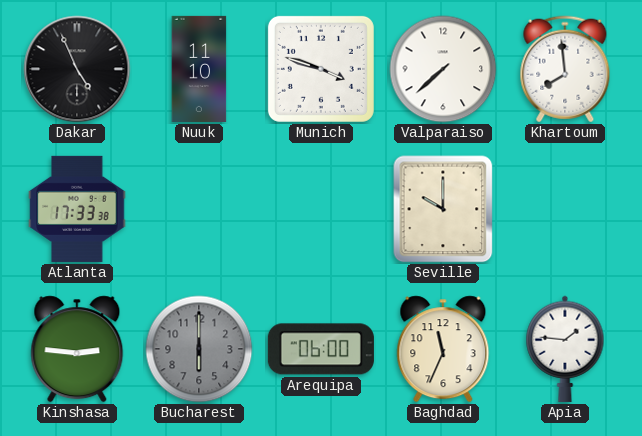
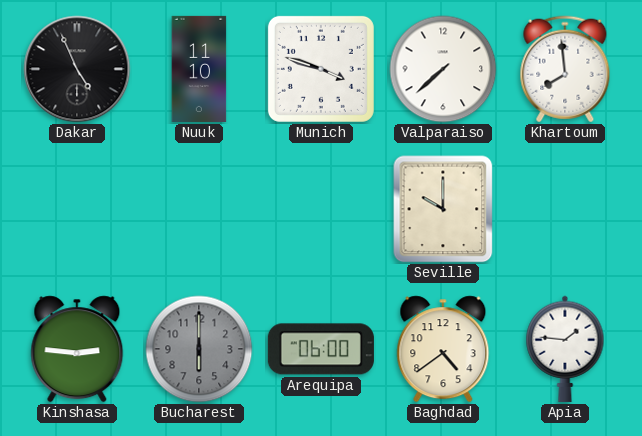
Atlanta: 17:33 -> none (77, 209)
Baghdad: 11:34 -> 4:39 (443, 349)
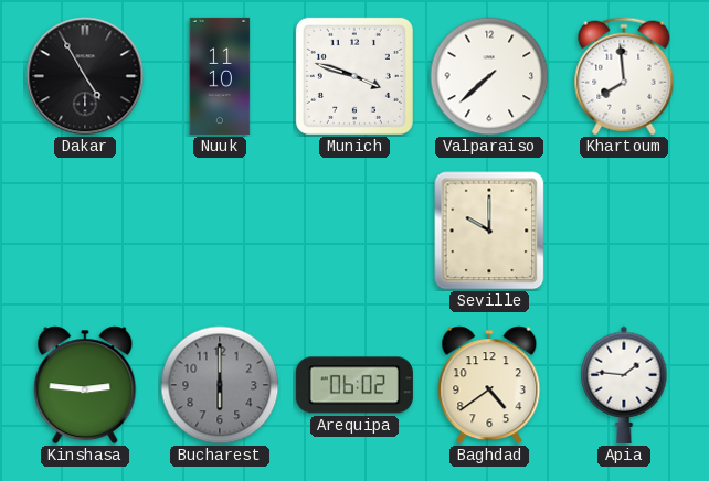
Dakar: 4:56 -> 4:55 (85, 76)
Arequipa: 06:00 -> 06:02 (354, 385)
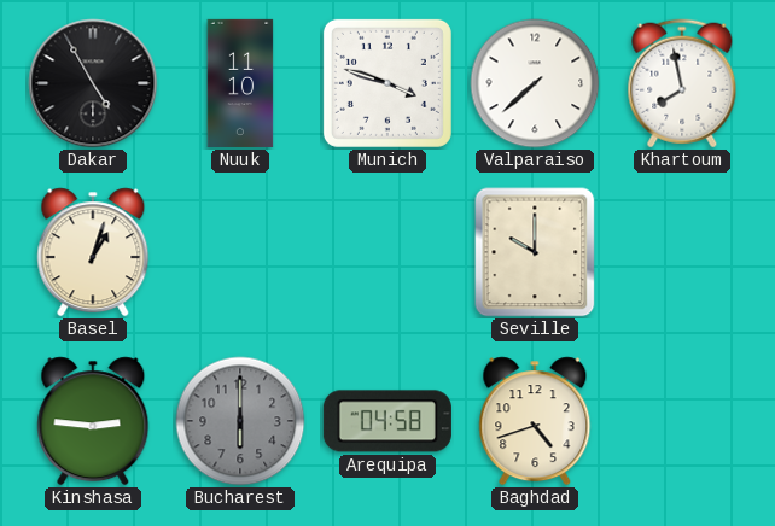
Khartoum: 7:59 -> 7:58 (682, 83)
Basel: none -> 1:03 (93, 252)
Arequipa: 06:02 -> 04:58 (387, 421)
Baghdad: 4:39 -> 4:42 (535, 421)
Apia: 1:46 -> none (624, 385)
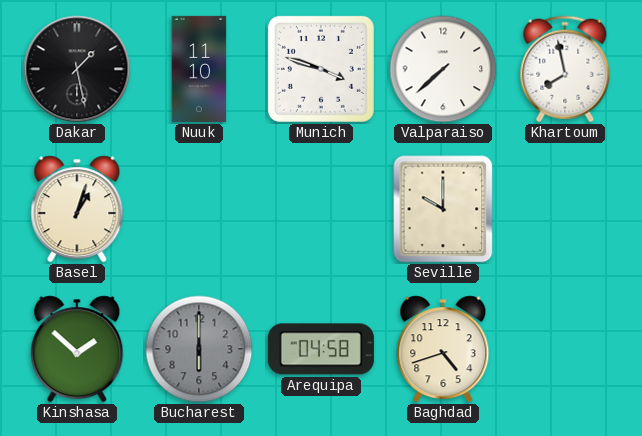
Dakar: 4:55 -> 1:28 (77, 69)
Kinshasa: 2:46 -> 1:52 (77, 349)
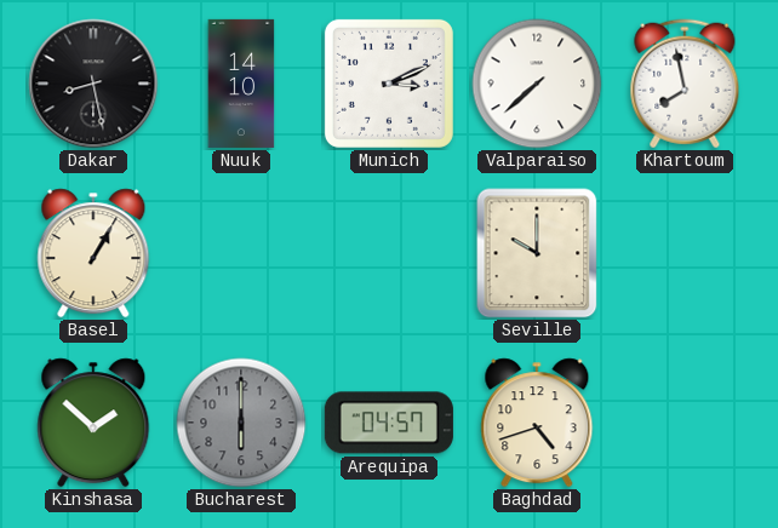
Dakar: 1:28 -> 8:28 (93, 84)
Nuuk: 11:10 -> 14:10 (241, 84)
Munich: 3:48 -> 3:11 (389, 84)
Basel: 1:03 -> 1:05 (93, 253)
Arequipa: 04:58 -> 04:57 (389, 423)
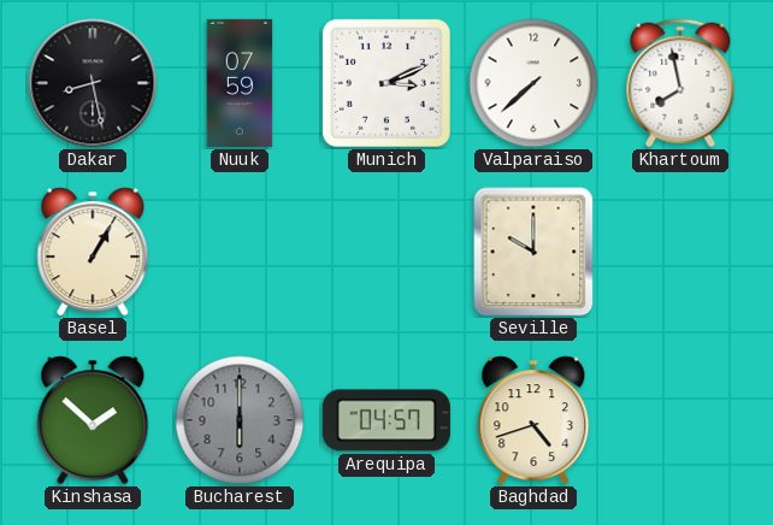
Nuuk: 14:10 -> 07:59 (240, 83)
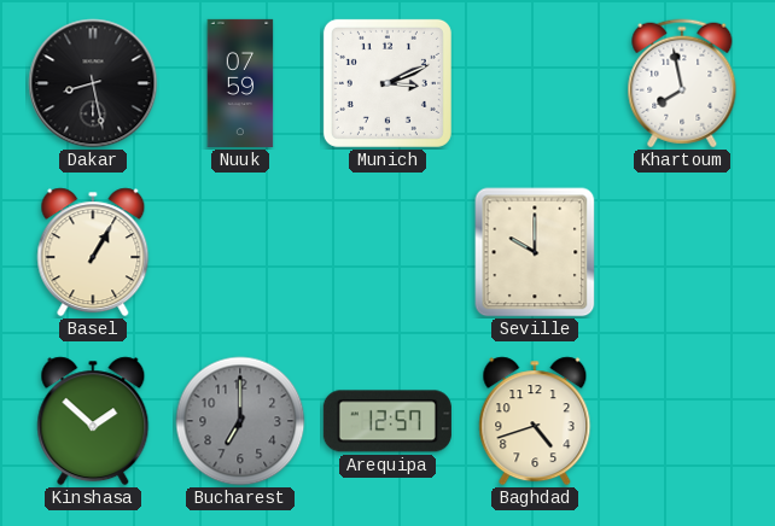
Valparaiso: 7:38 -> none (533, 83)
Bucharest: 6:00 -> 7:00 (240, 421)
Arequipa: 04:57 -> 12:57 (387, 421)
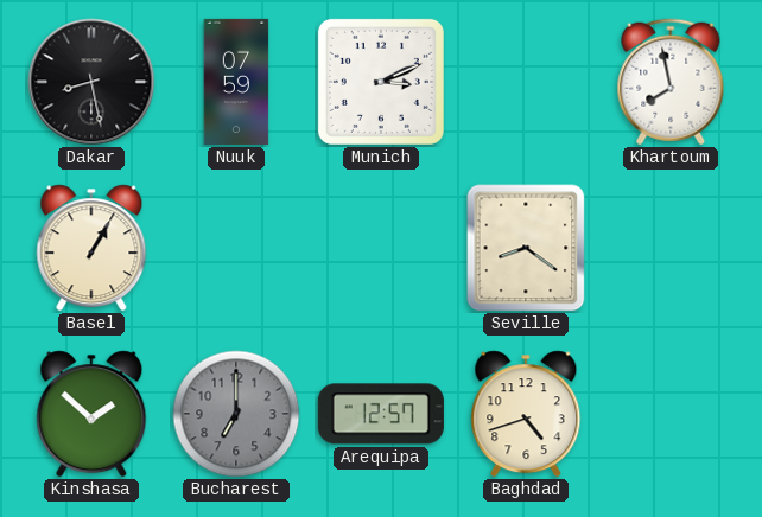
Seville: 10:00 -> 8:21 (526, 248)
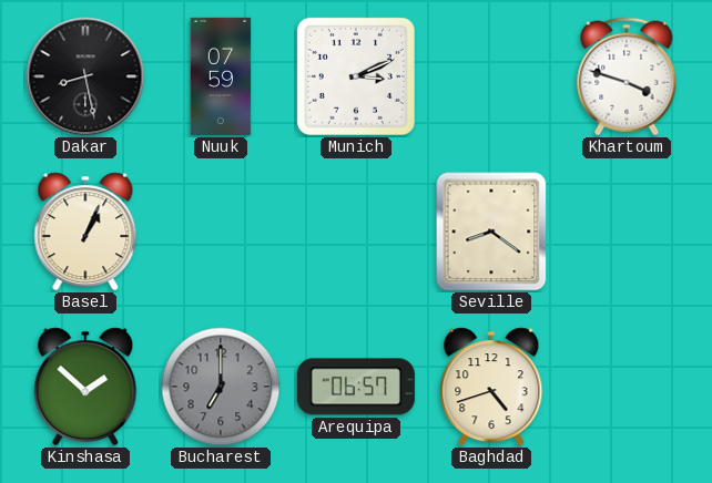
Khartoum: 7:58 -> 3:48 (627, 76)
Basel: 1:05 -> 1:04 (85, 232)
Arequipa: 12:57 -> 06:57 (356, 387)
